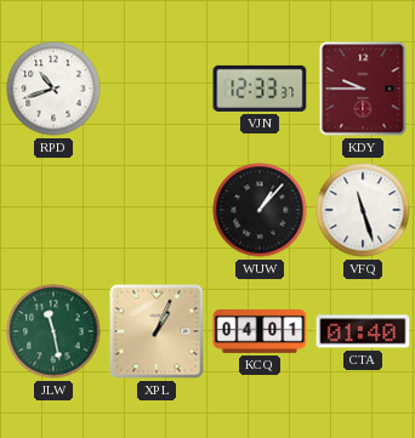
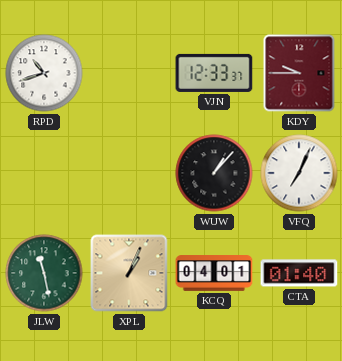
VFQ: 11:27 -> 7:04 (299, 173)
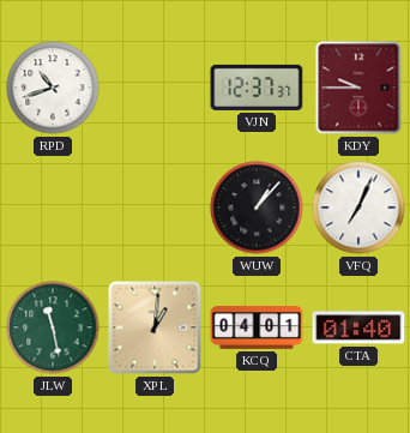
VJN: 12:33 -> 12:37 (257, 88)
XPL: 1:04 -> 1:01 (155, 327)
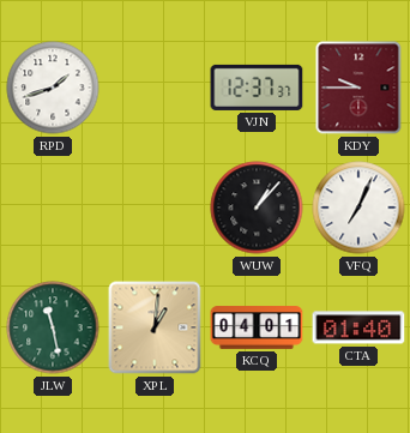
RPD: 10:42 -> 1:42 (53, 88)
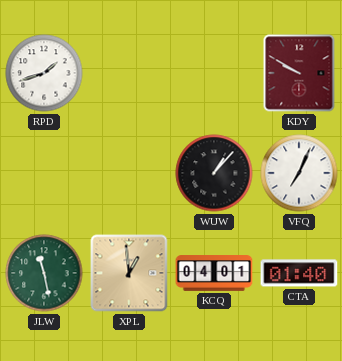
VJN: 12:37 -> none (257, 88)
KDY: 9:45 -> 9:50 (299, 73)
XPL: 1:01 -> 12:59 (129, 273)
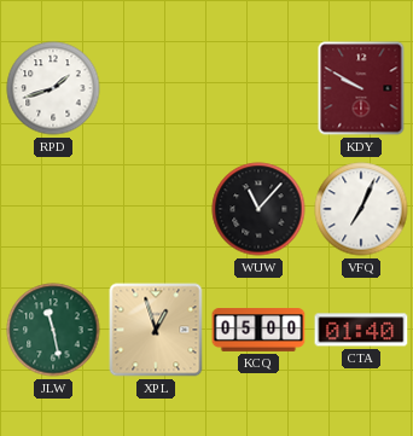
WUW: 1:07 -> 11:07 (258, 209)
XPL: 12:59 -> 12:57 (156, 330)
KCQ: 04:01 -> 05:00 (258, 330)
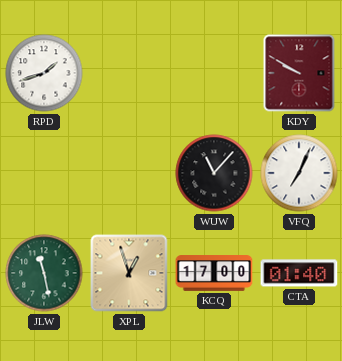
KCQ: 05:00 -> 17:00 (214, 273)
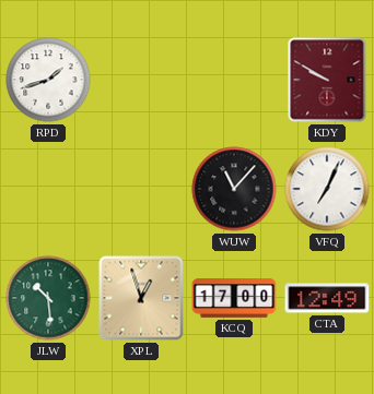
JLW: 11:28 -> 10:29 (48, 298)
CTA: 01:40 -> 12:49 (327, 298)
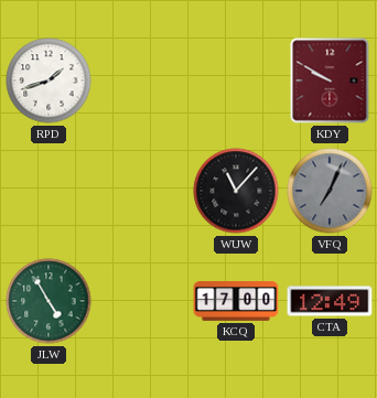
VFQ dial: white -> grey (330, 191)
JLW: 10:29 -> 4:55 (49, 301)
XPL: 12:57 -> none (141, 298)
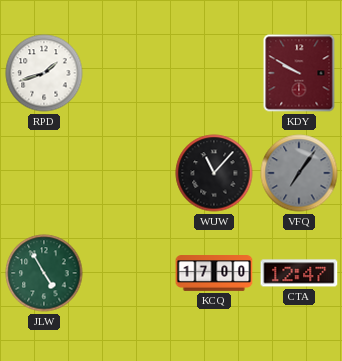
VFQ: 7:04 -> 7:06 (299, 173)
CTA: 12:49 -> 12:47 (299, 273)
